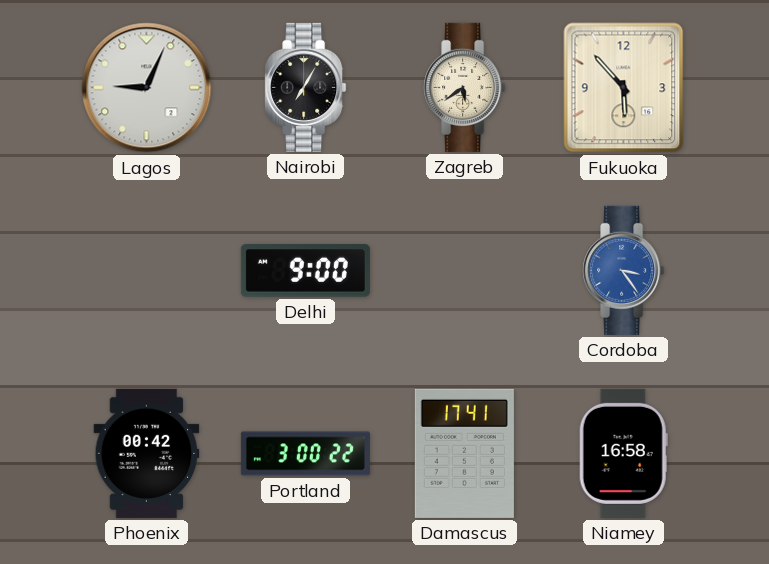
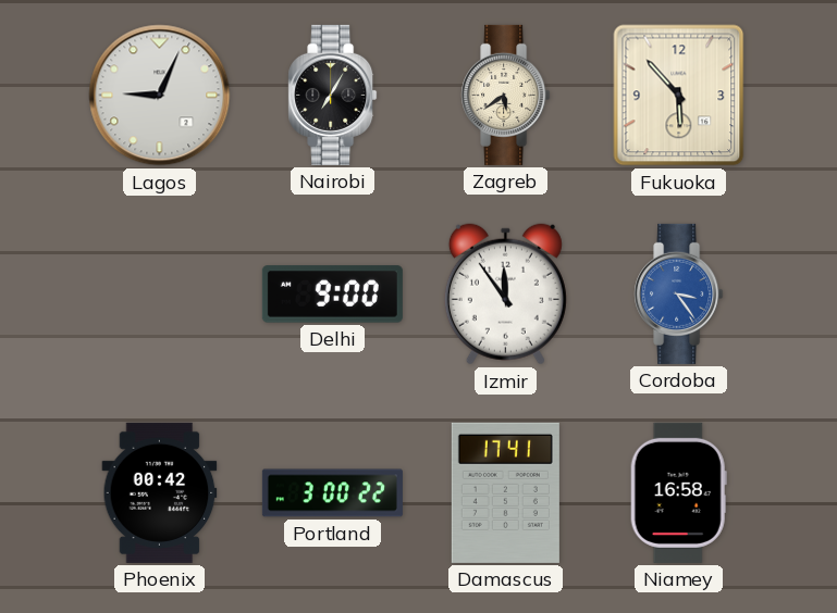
Izmir: none -> 11:54 (505, 295)
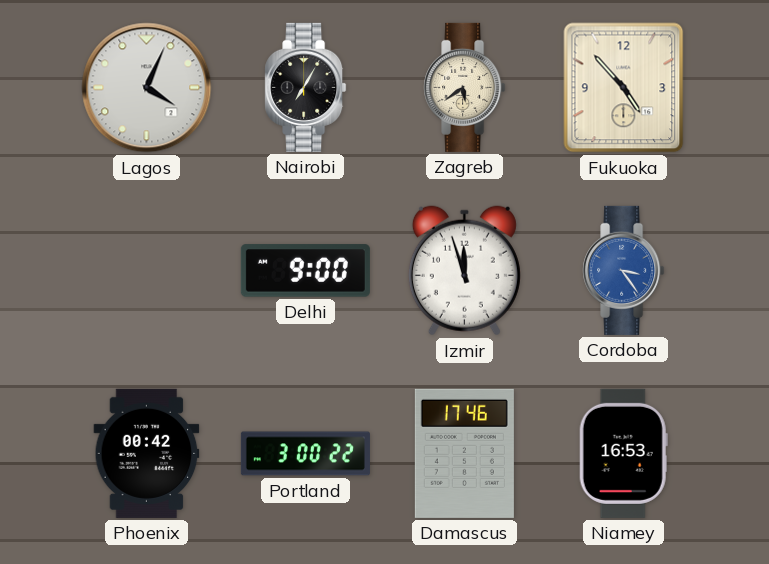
Lagos: 9:04 -> 4:04 (147, 88)
Fukuoka: 5:53 -> 4:53 (624, 88)
Izmir: 11:54 -> 11:57 (464, 271)
Damascus: 17:41 -> 17:46 (464, 453)
Niamey: 16:58 -> 16:53 (623, 453)
